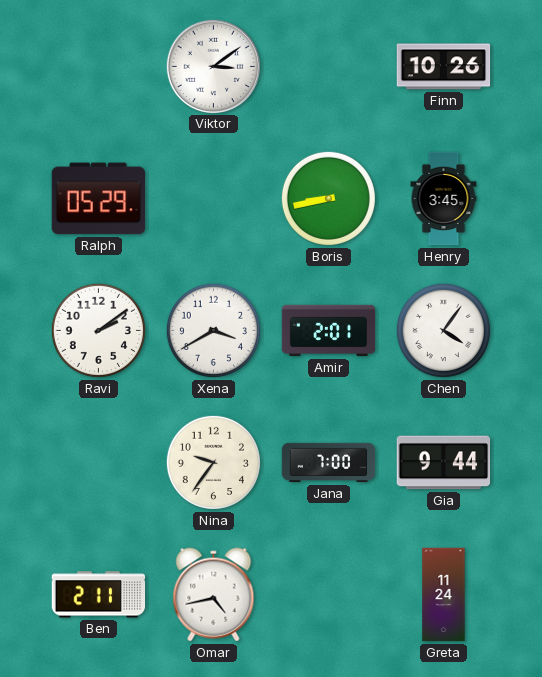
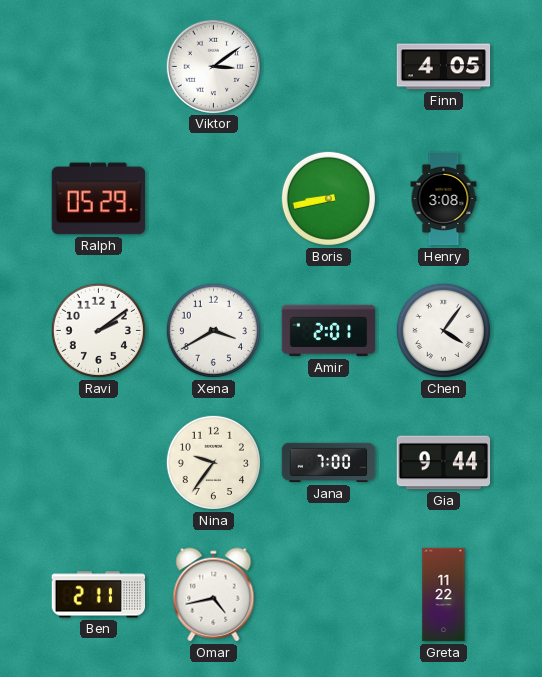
Finn: 10:26 -> 4:05 (444, 67)
Henry: 3:45 -> 3:08 (444, 199)
Greta: 11:24 -> 11:22 (444, 595)
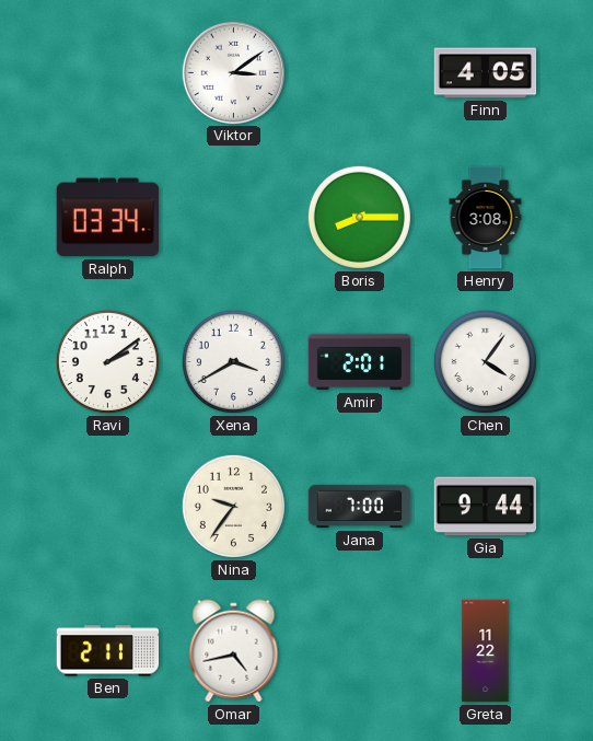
Ralph: 05:29 -> 03:34 (108, 218)
Boris: 8:43 -> 8:15 (359, 217)
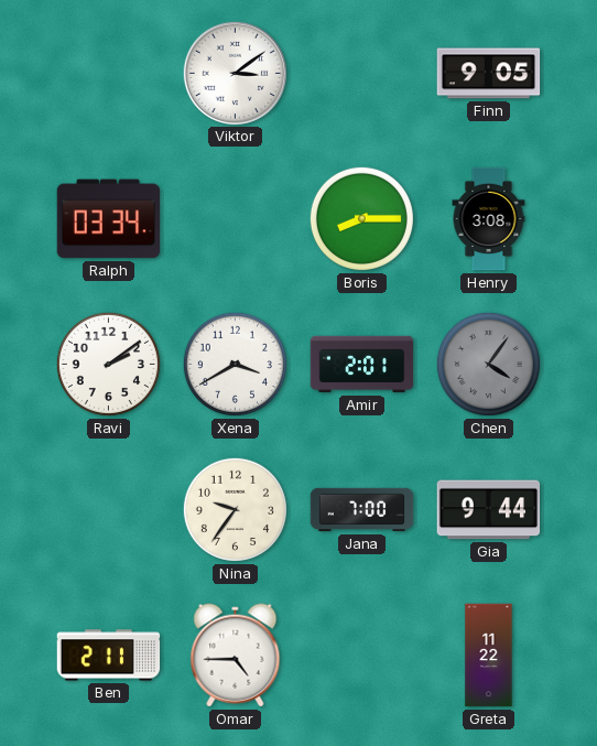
Finn: 4:05 -> 9:05 (489, 74)
Chen dial: white -> grey (488, 364)
Omar: 4:43 -> 4:45 (236, 656)
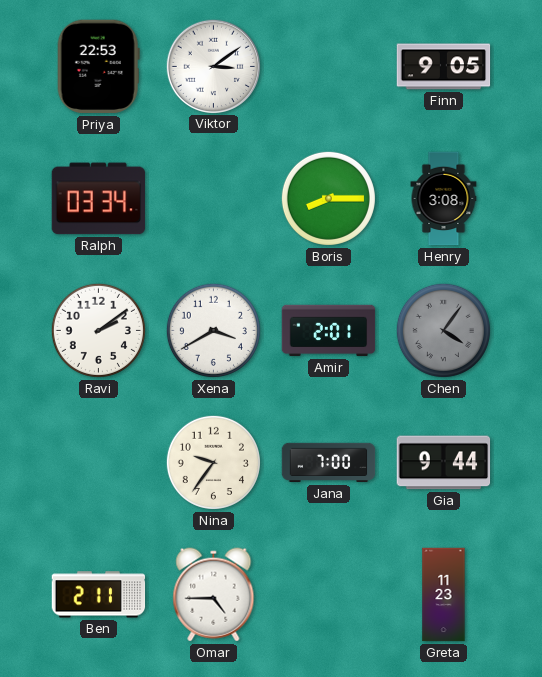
Priya: none -> 22:53 (98, 67)
Greta: 11:22 -> 11:23 (444, 595)
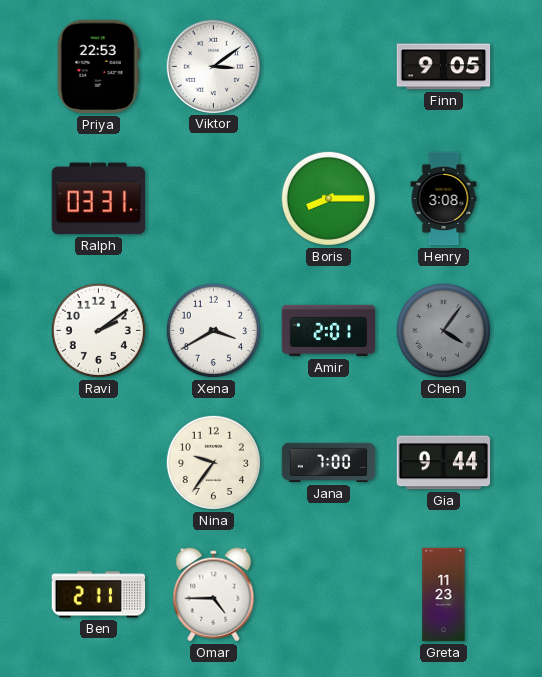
Ralph: 03:34 -> 03:31 (99, 199)
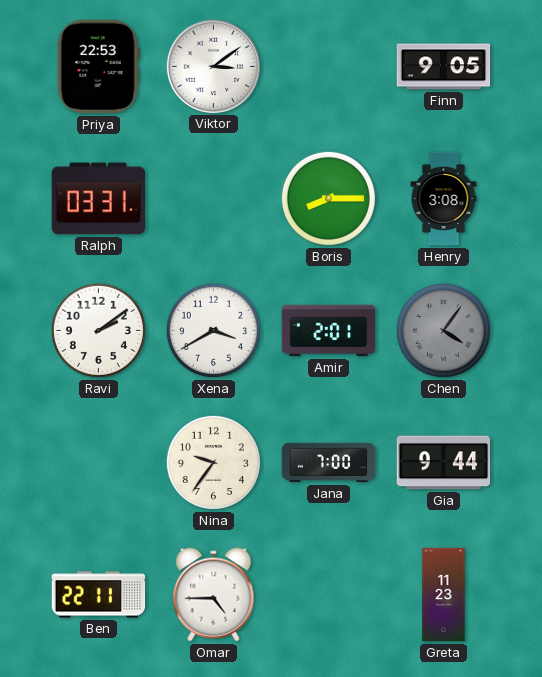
Ben: 2:11 -> 22:11 (99, 595)
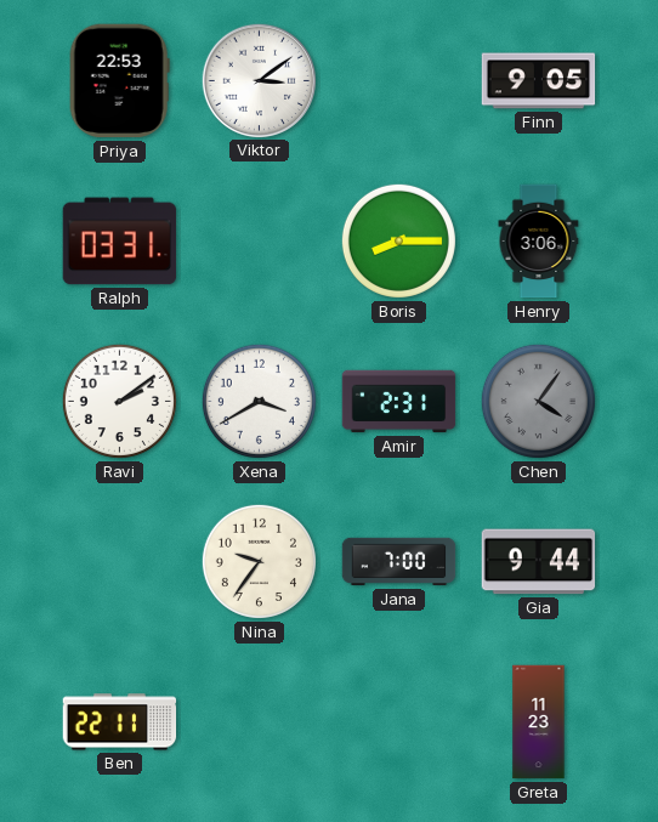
Henry: 3:08 -> 3:06 (539, 242)
Amir: 2:01 -> 2:31 (399, 402)
Omar: 4:45 -> none (214, 595)
